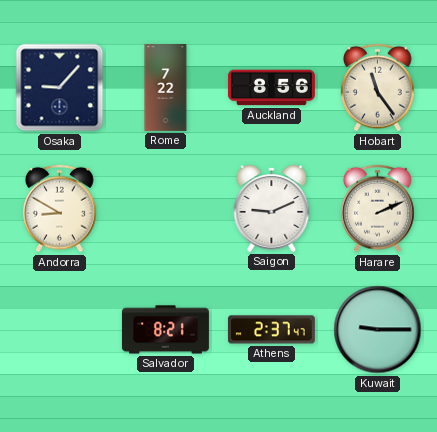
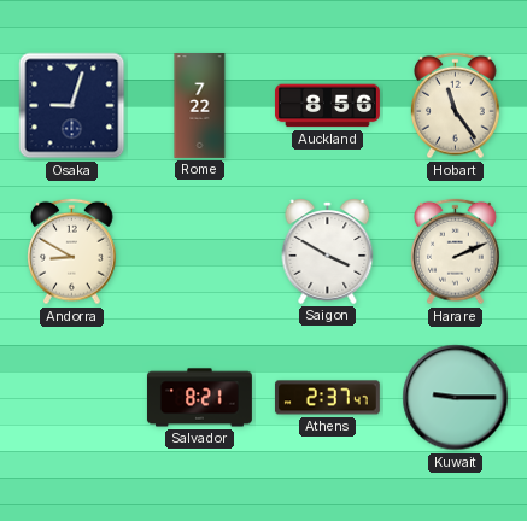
Osaka: 9:07 -> 9:03 (72, 106)
Saigon: 9:11 -> 3:50 (328, 251)
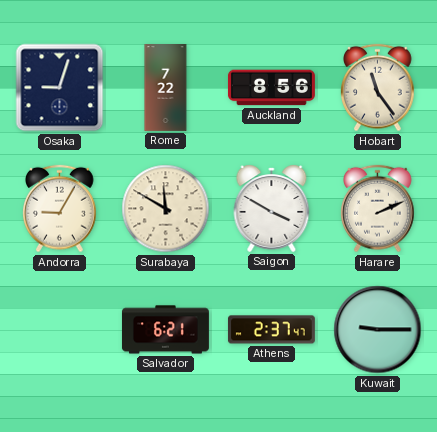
Andorra: 8:50 -> 9:05 (60, 209)
Surabaya: none -> 11:50 (166, 209)
Salvador: 8:21 -> 6:21 (165, 330)
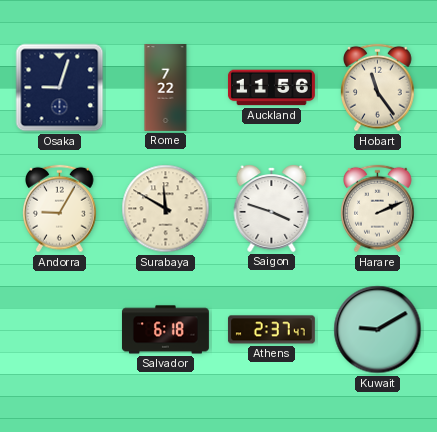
Auckland: 8:56 -> 11:56 (271, 88)
Saigon: 3:50 -> 3:48 (272, 208)
Salvador: 6:21 -> 6:18 (165, 330)
Kuwait: 9:15 -> 9:10 (378, 330)
